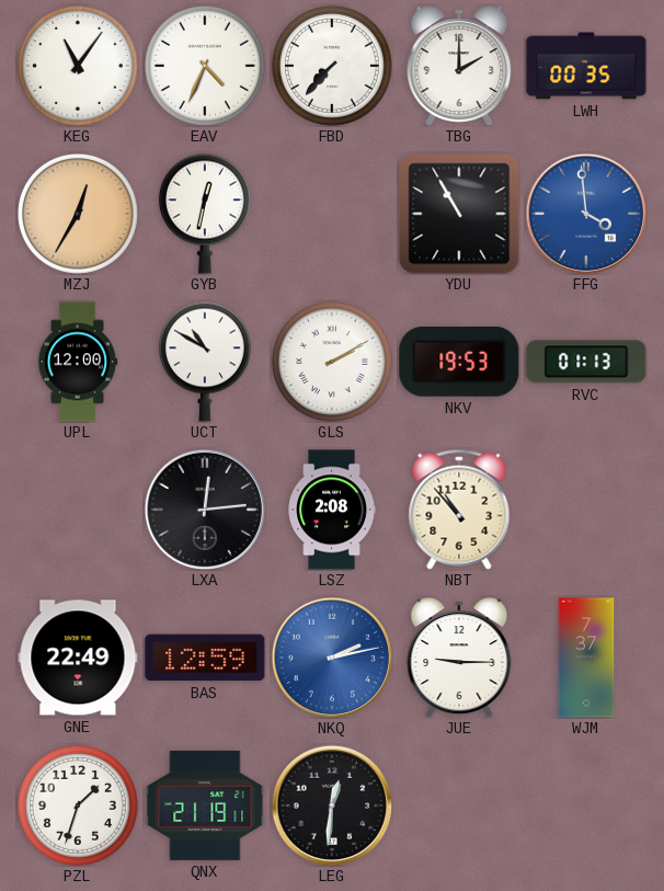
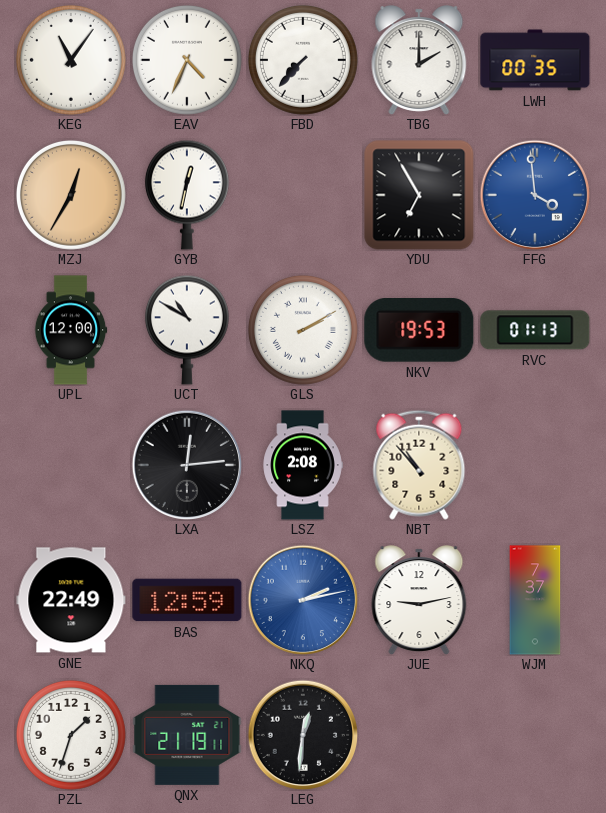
YDU: 10:55 -> 6:55 (419, 195)
JUE: 9:15 -> 9:13 (419, 600)
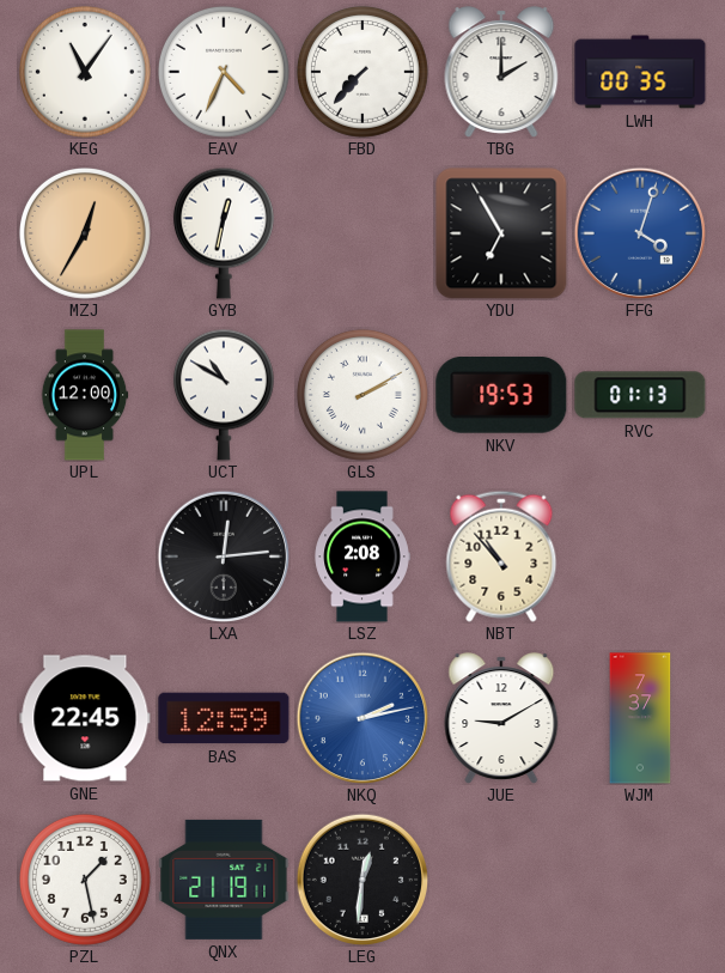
FFG: 3:59 -> 4:03 (640, 233)
GNE: 22:49 -> 22:45 (85, 718)
JUE: 9:13 -> 9:10 (501, 718)
PZL: 1:33 -> 1:28 (85, 880)
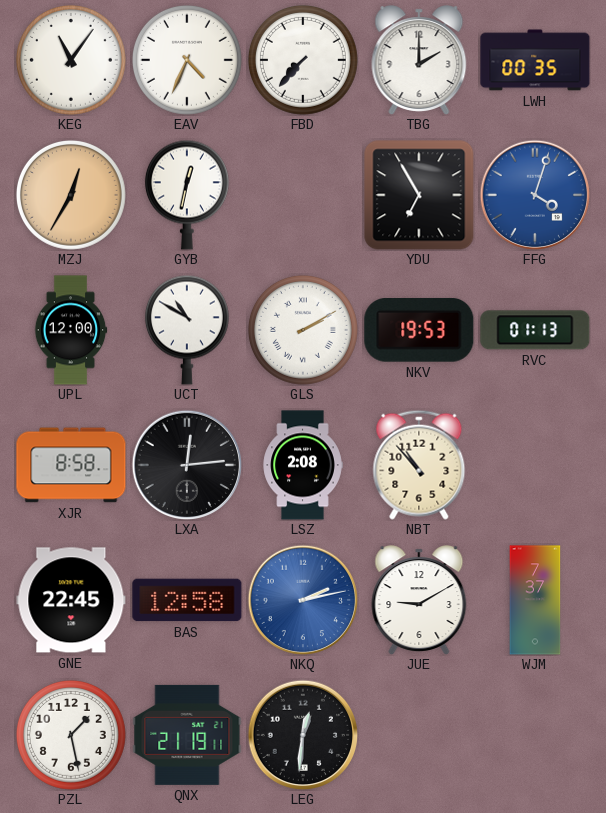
XJR: none -> 8:58 (71, 465)
BAS: 12:59 -> 12:58 (187, 600)
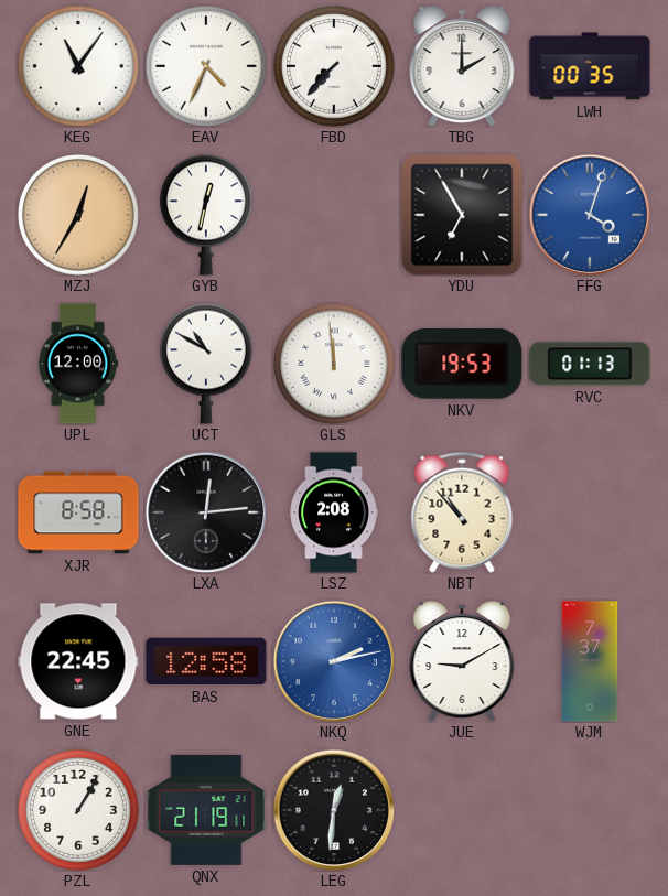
GLS: 2:10 -> 11:59 (334, 364)
PZL: 1:28 -> 1:05 (78, 810)
